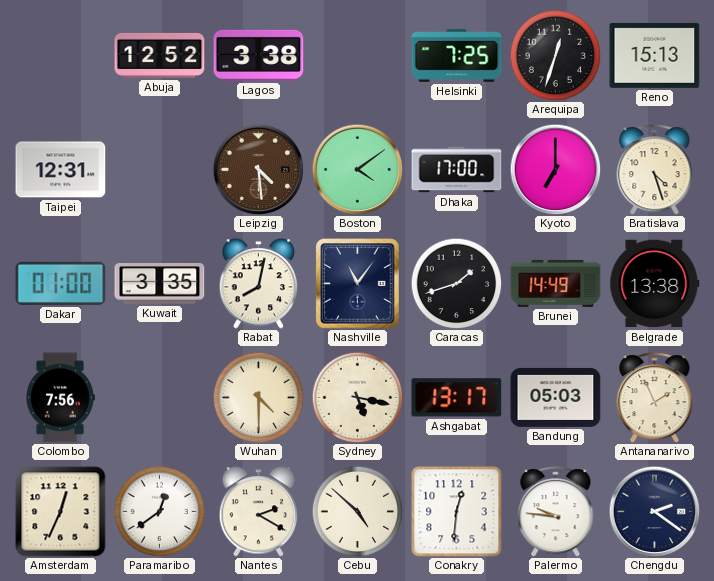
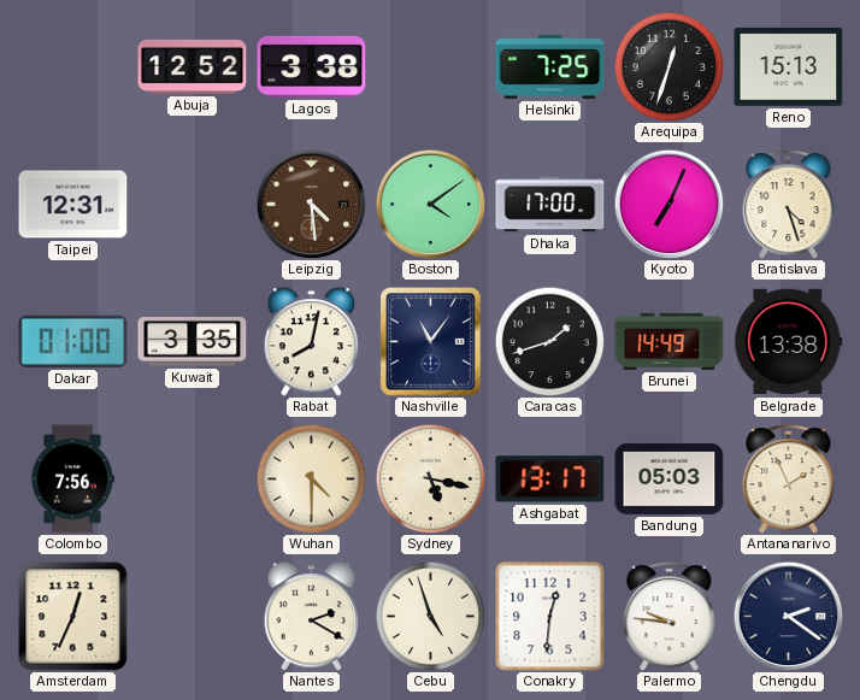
Kyoto: 7:00 -> 7:04 (668, 204)
Paramaribo: 12:39 -> none (159, 511)
Cebu: 4:52 -> 4:57 (430, 616)
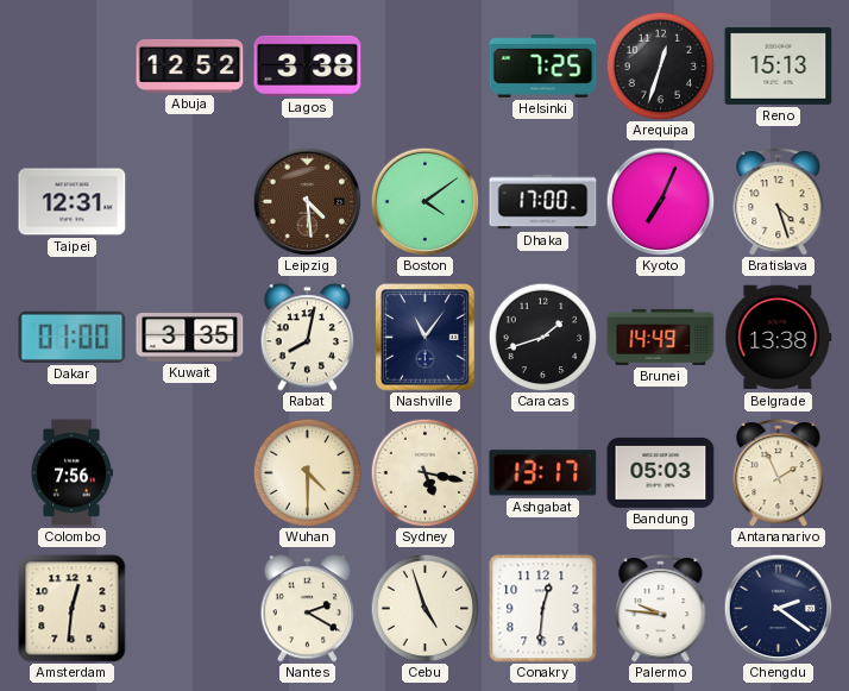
Amsterdam: 12:34 -> 12:31 (73, 609)
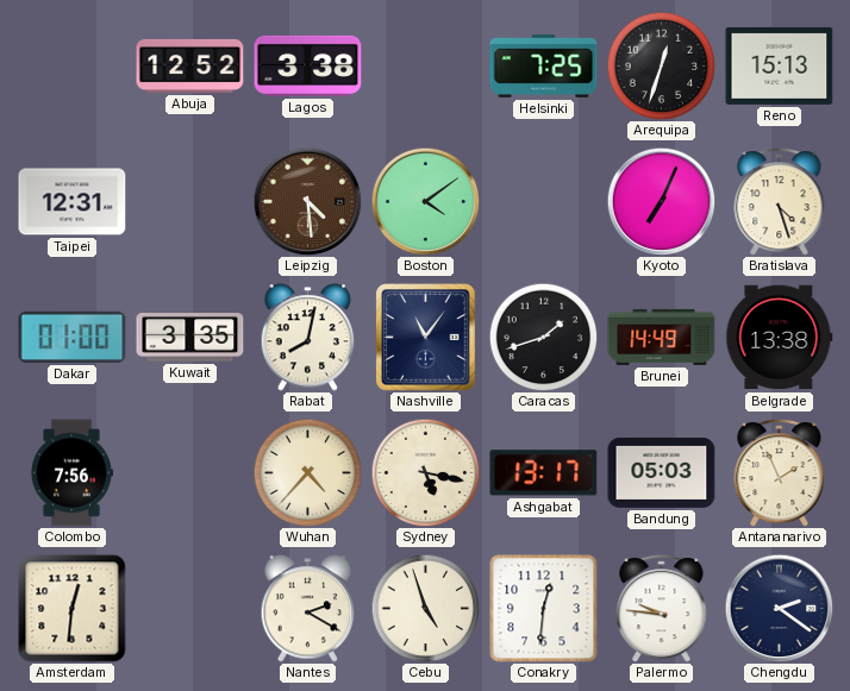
Dhaka: 17:00 -> none (543, 202)
Wuhan: 4:30 -> 4:37 (307, 472)
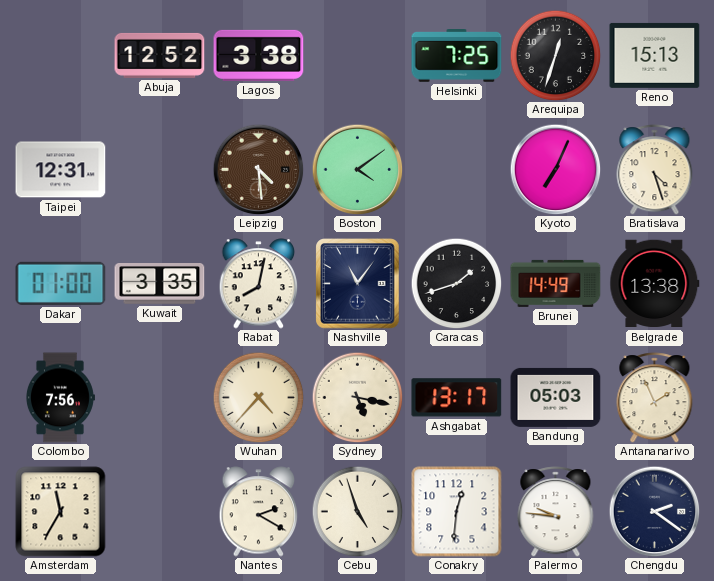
Amsterdam: 12:31 -> 11:35 (61, 512)
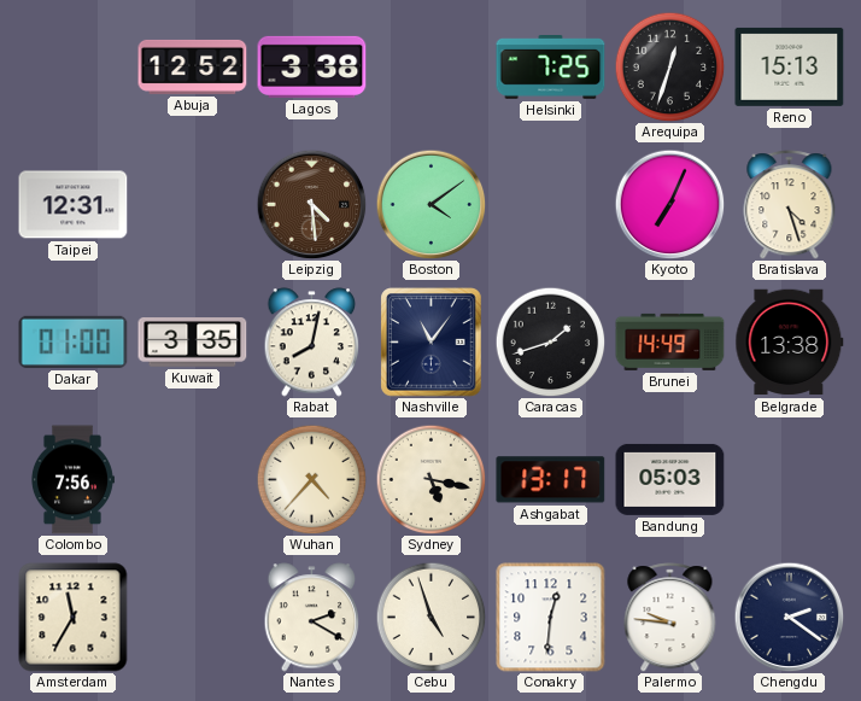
Antananarivo: 1:56 -> none (655, 398)
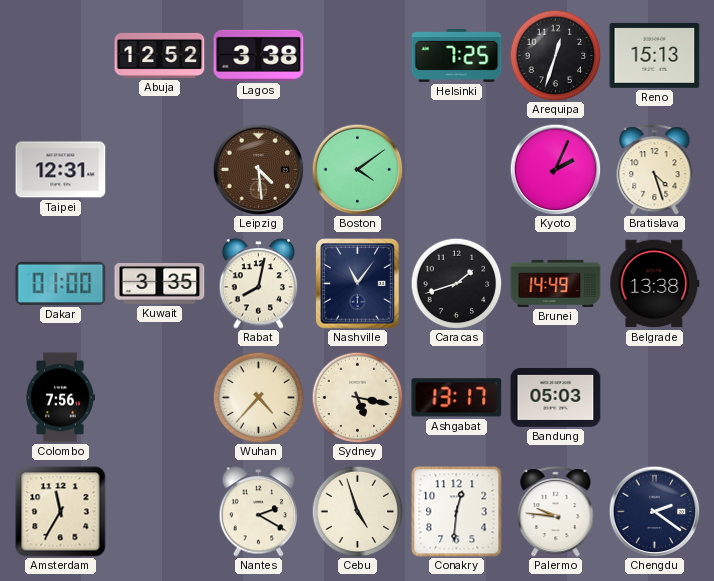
Kyoto: 7:04 -> 2:04 (555, 169)
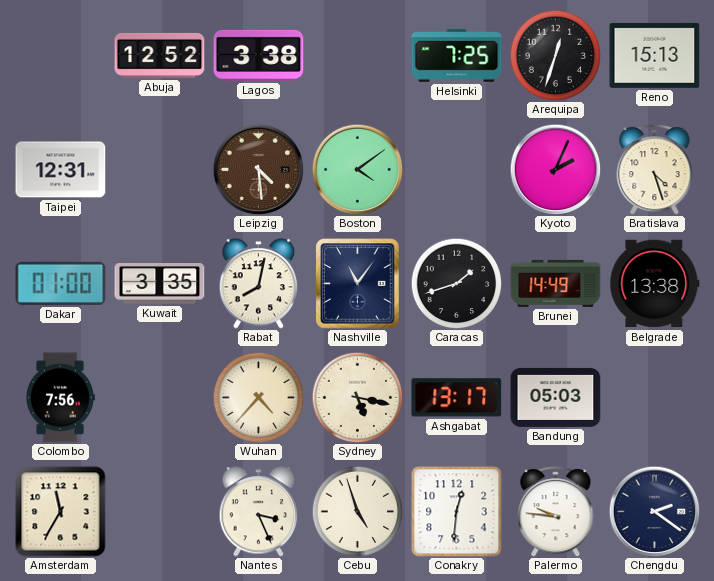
Nantes: 2:20 -> 3:26 (259, 512)
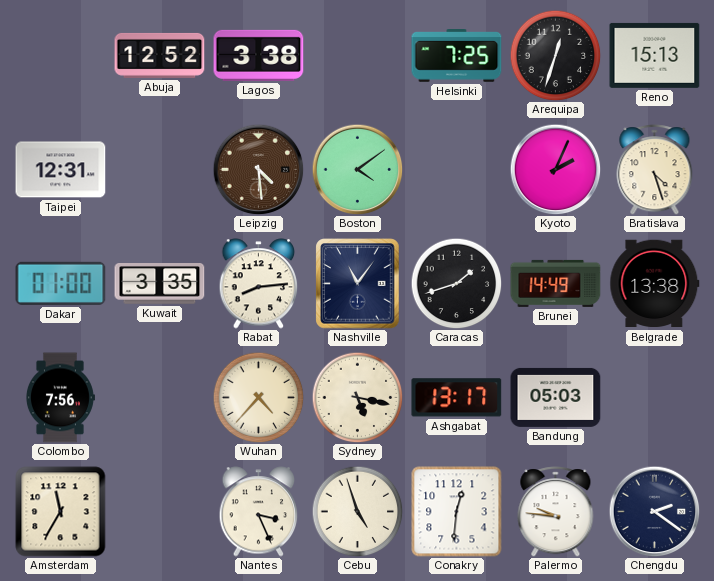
Rabat: 8:02 -> 8:14 (259, 284)
